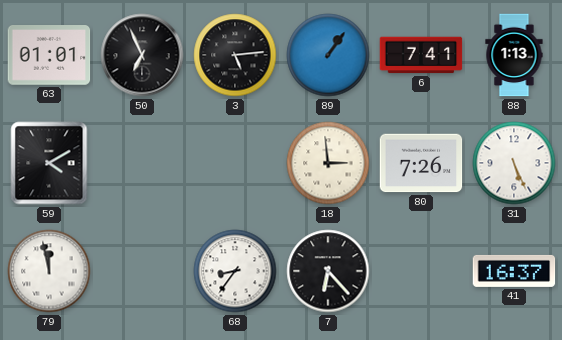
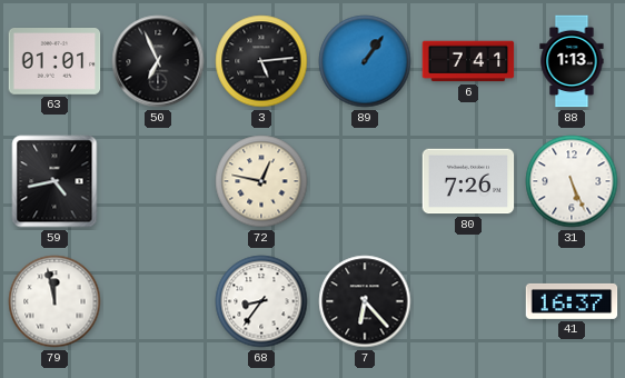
59: 4:10 -> 4:43 (54, 181)
72: none -> 12:47 (261, 181)
18: 2:59 -> none (328, 163)
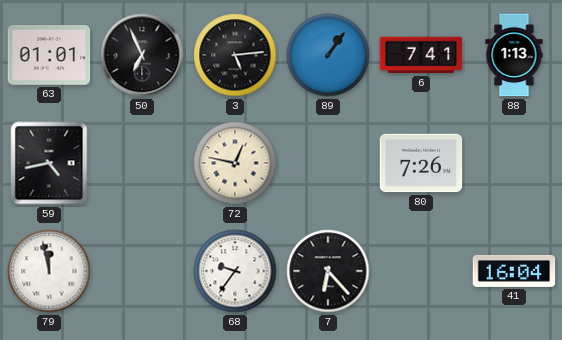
31: 5:26 -> none (572, 181)
68: 8:36 -> 9:36 (235, 271)
41: 16:37 -> 16:04 (514, 271)
